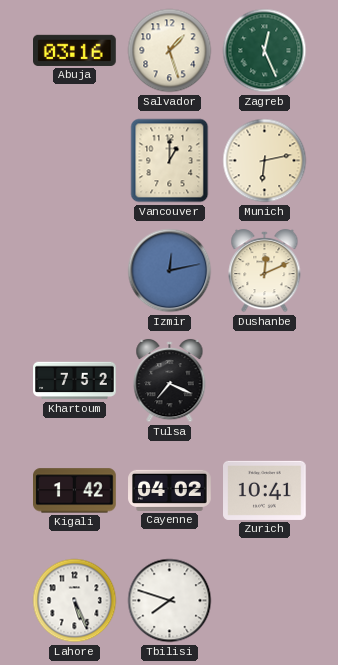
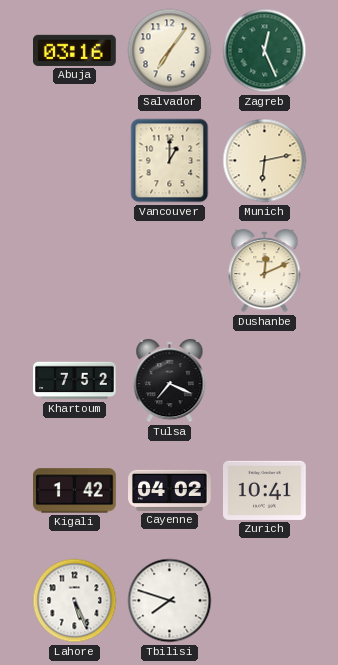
Salvador: 1:27 -> 7:06 (170, 51)
Izmir: 12:13 -> none (170, 271)
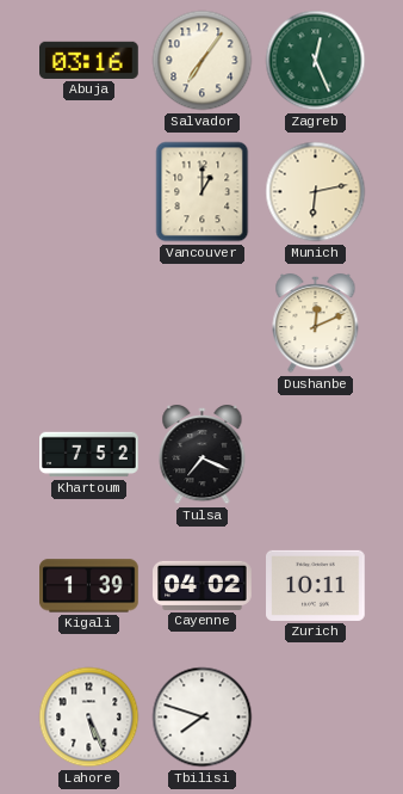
Kigali: 1:42 -> 1:39 (89, 586)
Zurich: 10:41 -> 10:11 (316, 585)
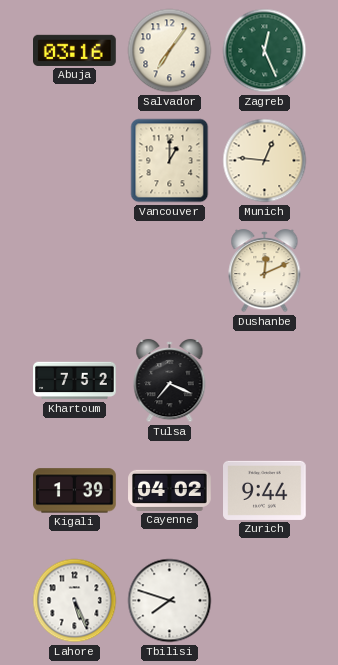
Munich: 6:13 -> 12:46 (265, 161)
Zurich: 10:11 -> 9:44 (265, 490)
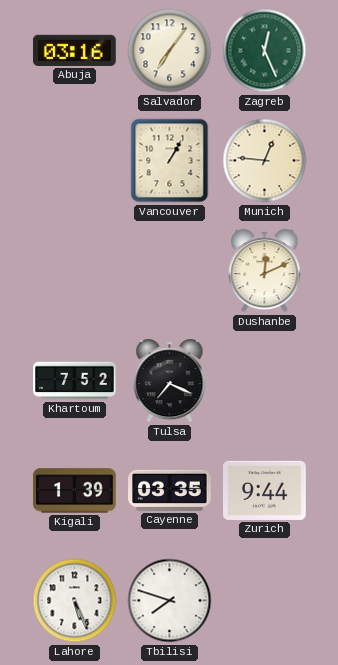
Vancouver: 1:00 -> 1:05 (170, 161)
Cayenne: 04:02 -> 03:35 (170, 490)
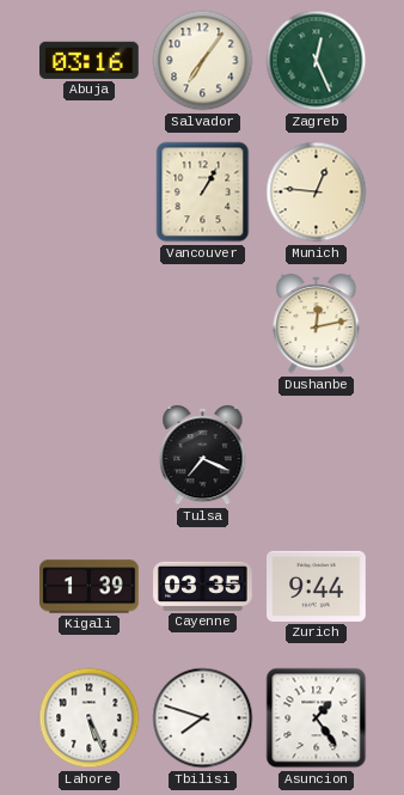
Dushanbe: 12:11 -> 12:13 (317, 324)
Khartoum: 7:52 -> none (75, 381)
Asuncion: none -> 1:24 (317, 718)
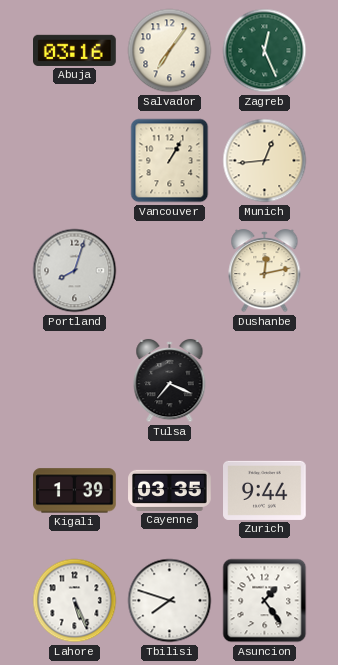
Munich: 12:46 -> 12:44 (265, 161)
Portland: none -> 8:03 (75, 271)
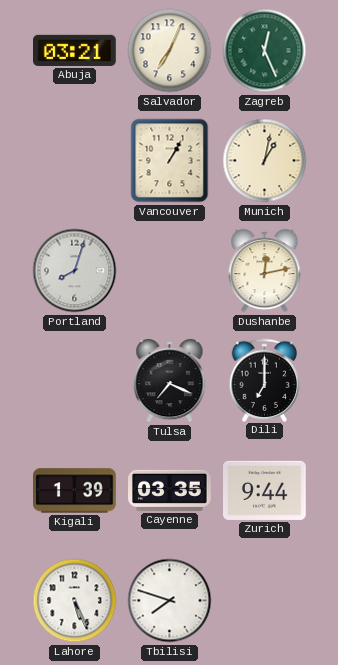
Abuja: 03:16 -> 03:21 (75, 50)
Salvador: 7:06 -> 7:04 (170, 51)
Munich: 12:44 -> 1:02 (265, 161)
Dili: none -> 7:00 (265, 380)
Asuncion: 1:24 -> none (265, 601)
